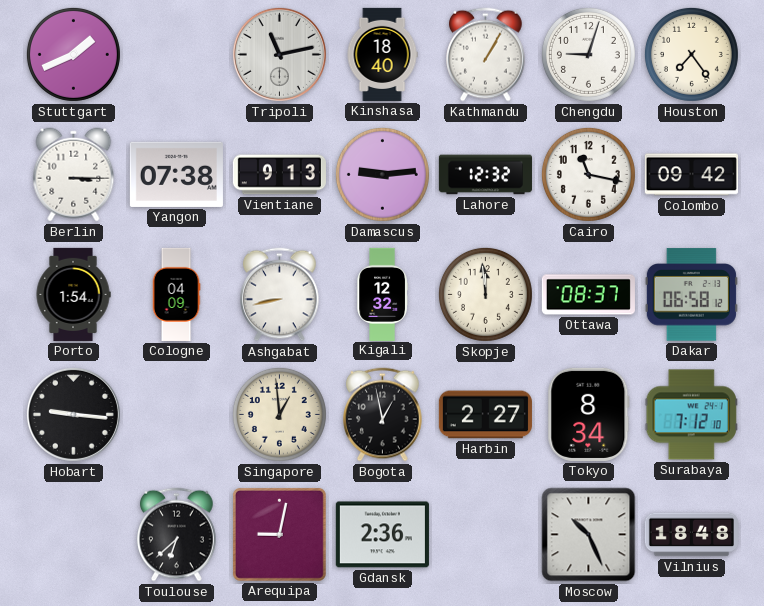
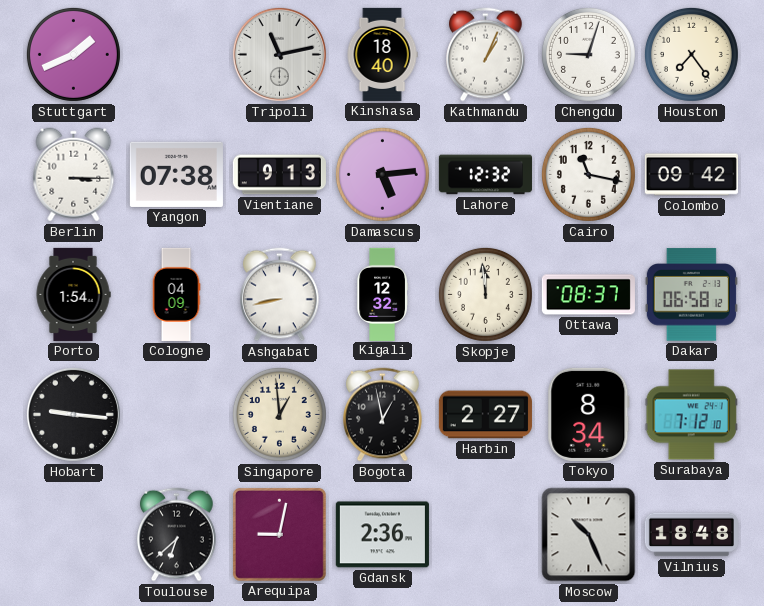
Kathmandu: 1:05 -> 1:04 (486, 55)
Damascus: 9:14 -> 5:14 (382, 174)
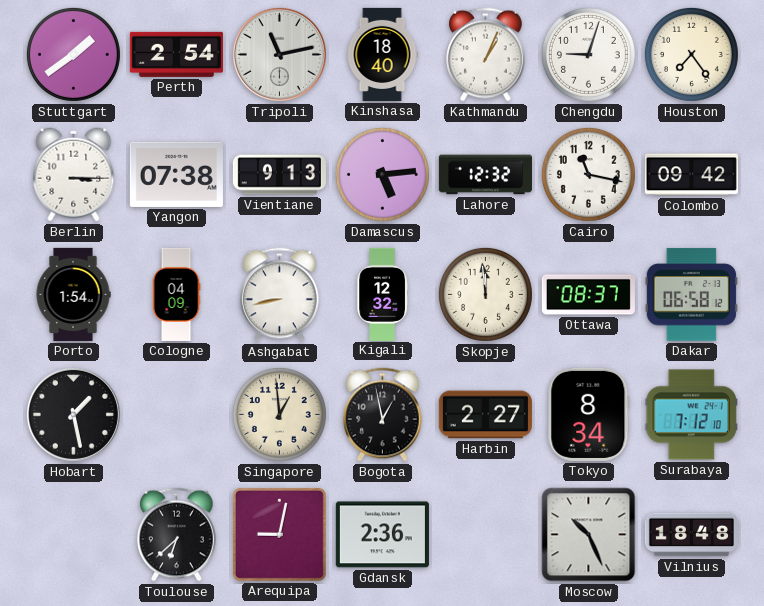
Stuttgart: 1:41 -> 1:39 (73, 54)
Perth: none -> 2:54 (176, 54)
Hobart: 9:16 -> 1:28 (73, 414)
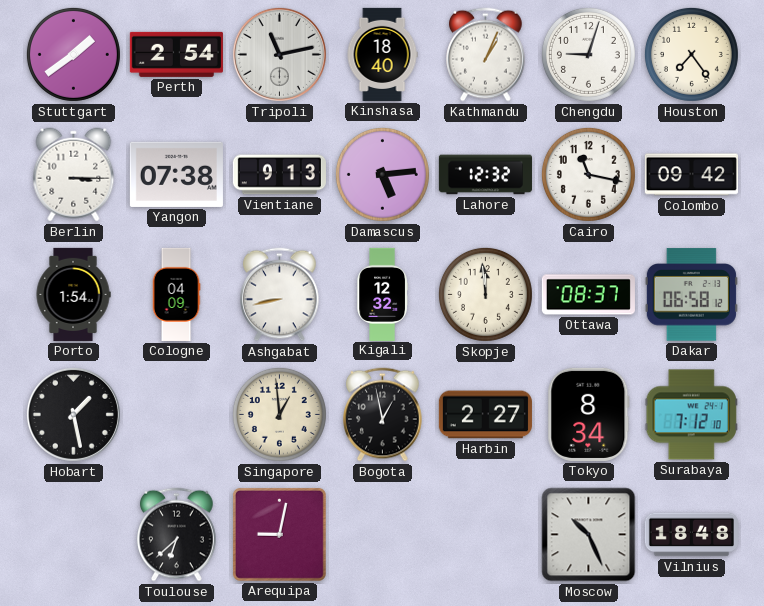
Gdansk: 2:36 -> none (382, 535)
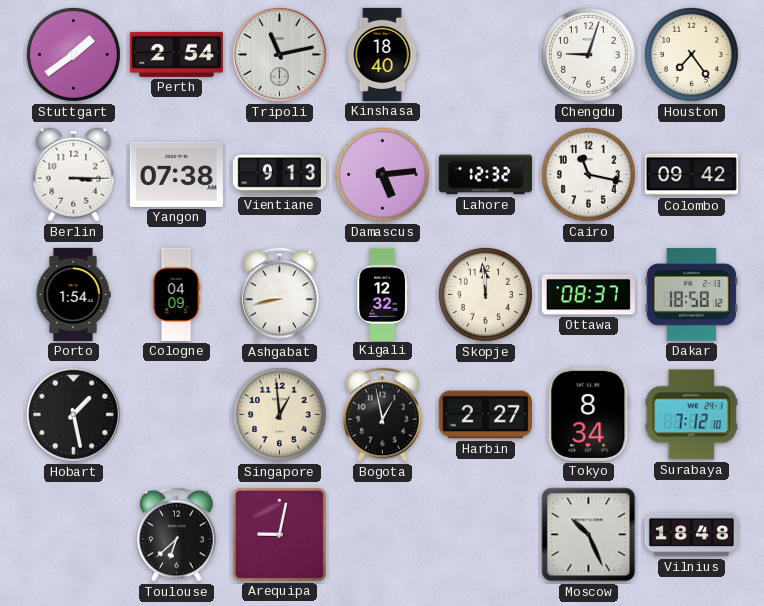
Kathmandu: 1:04 -> none (486, 55)
Dakar: 06:58 -> 18:58 (691, 295)
